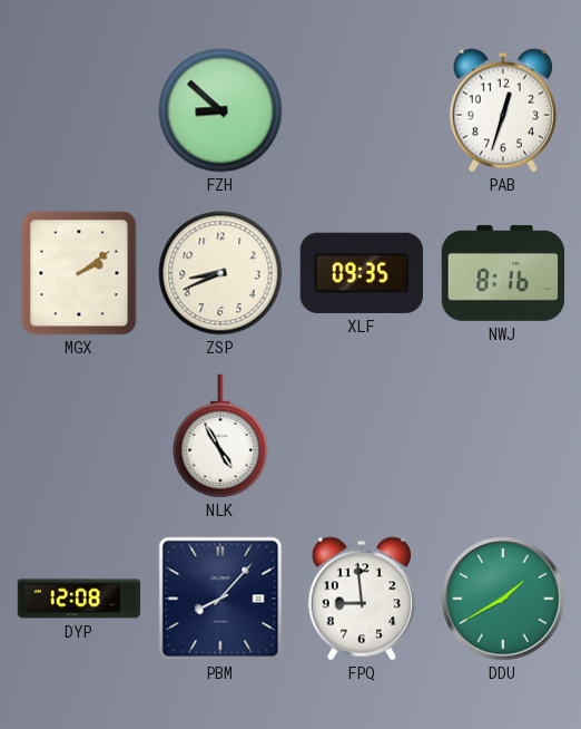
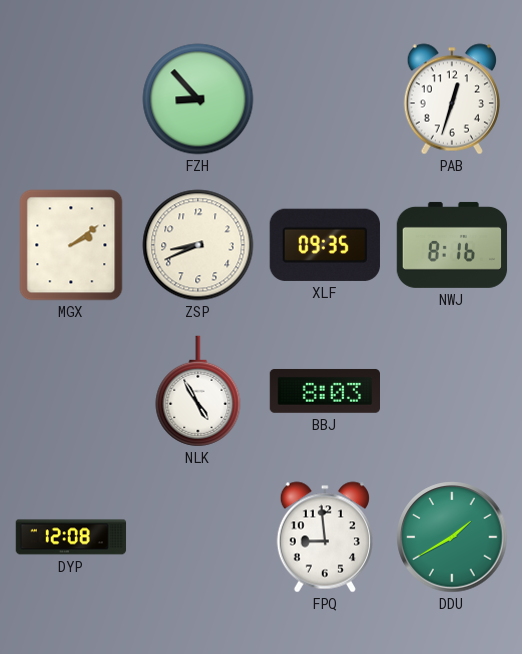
FZH: 8:52 -> 8:53 (198, 99)
BBJ: none -> 8:03 (324, 391)
PBM: 8:07 -> none (220, 599)
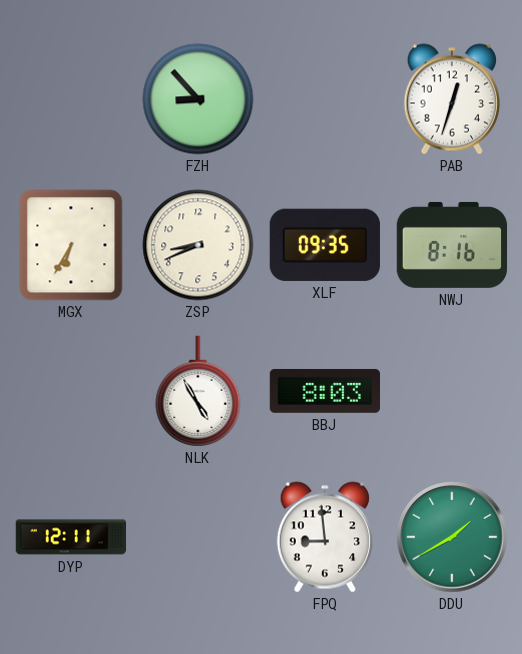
MGX: 2:09 -> 6:35 (71, 245)
DYP: 12:08 -> 12:11 (71, 537)
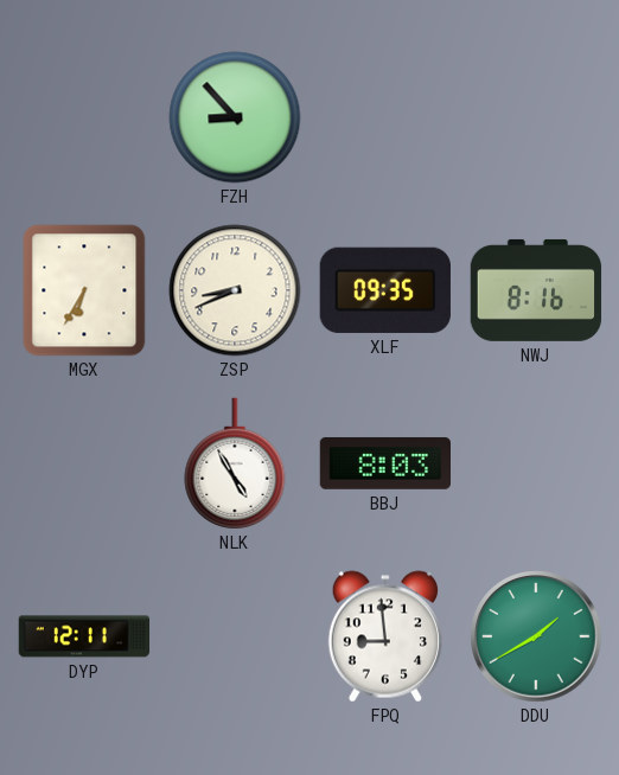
PAB: 12:33 -> none (451, 99)
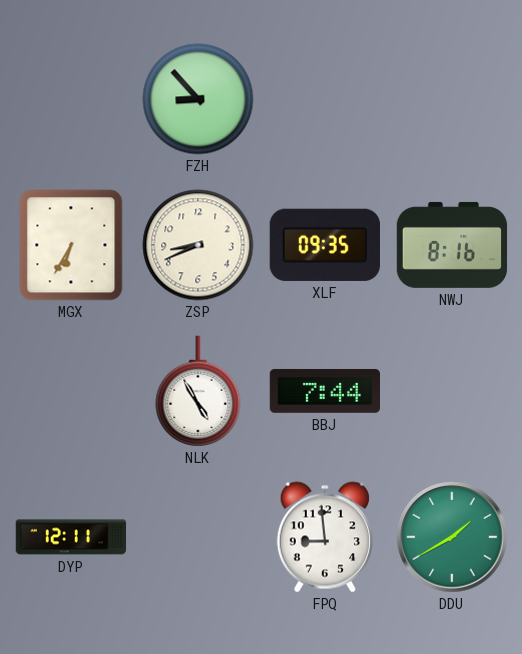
BBJ: 8:03 -> 7:44 (324, 391)
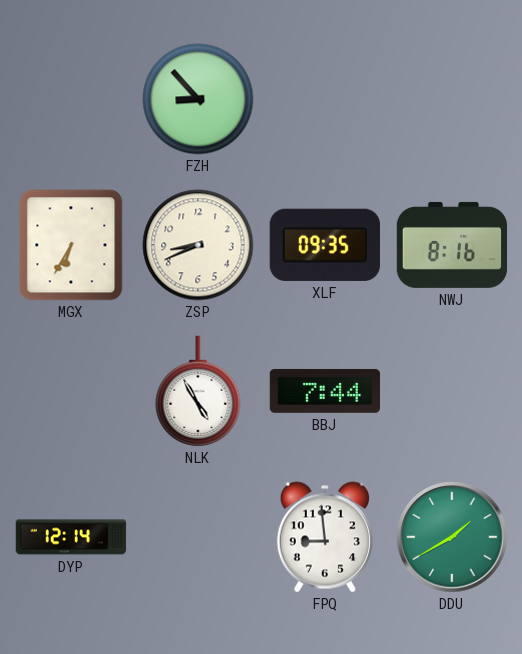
DYP: 12:11 -> 12:14 (71, 537)
